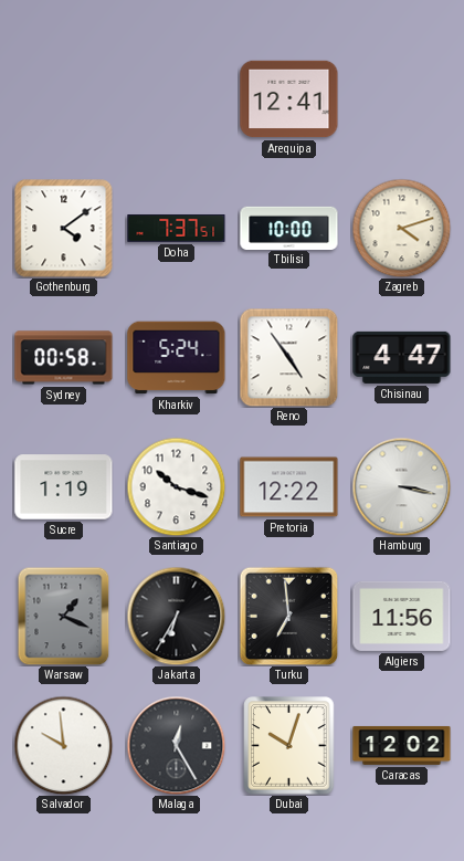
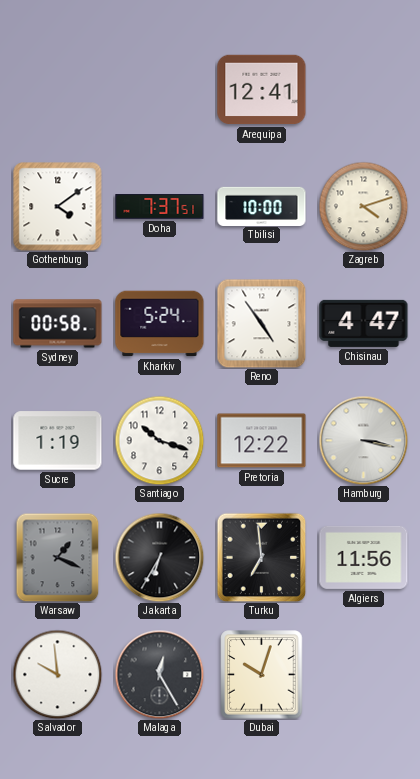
Caracas: 12:02 -> none (402, 746)
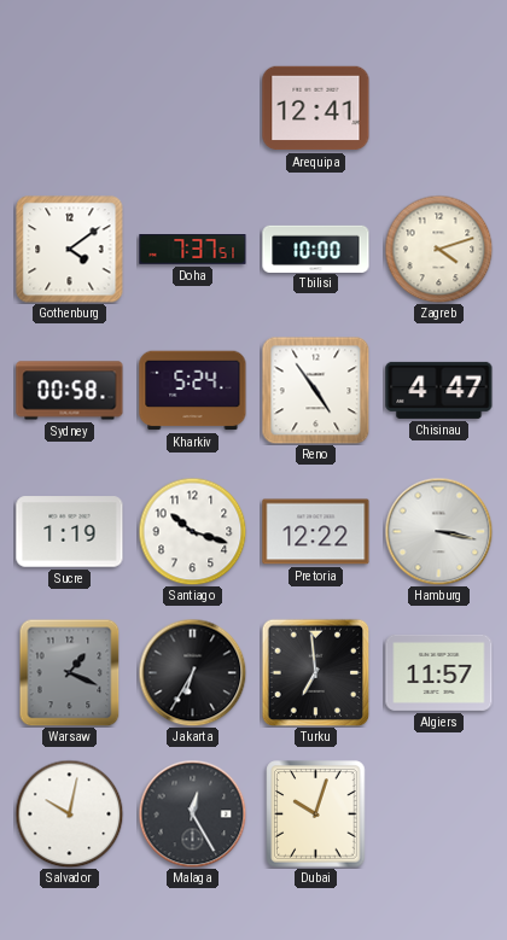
Algiers: 11:56 -> 11:57 (439, 672)
Salvador: 9:59 -> 10:02 (69, 813)
